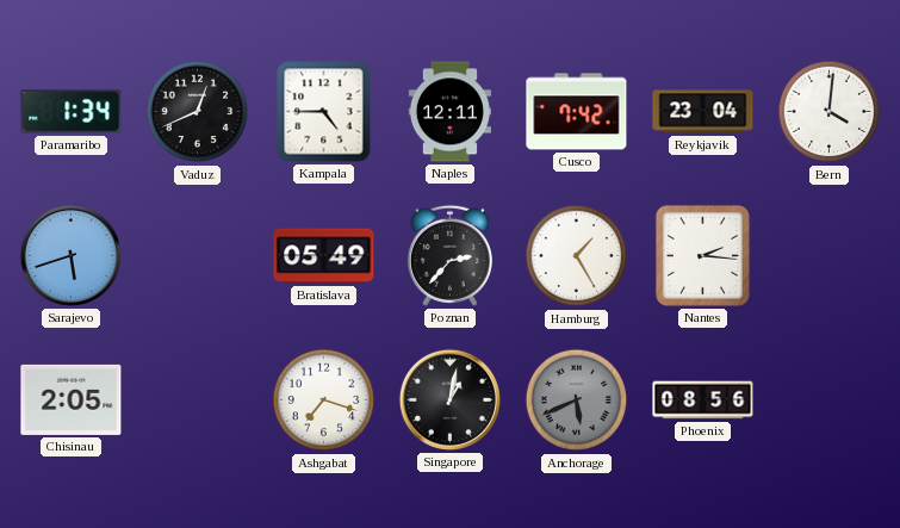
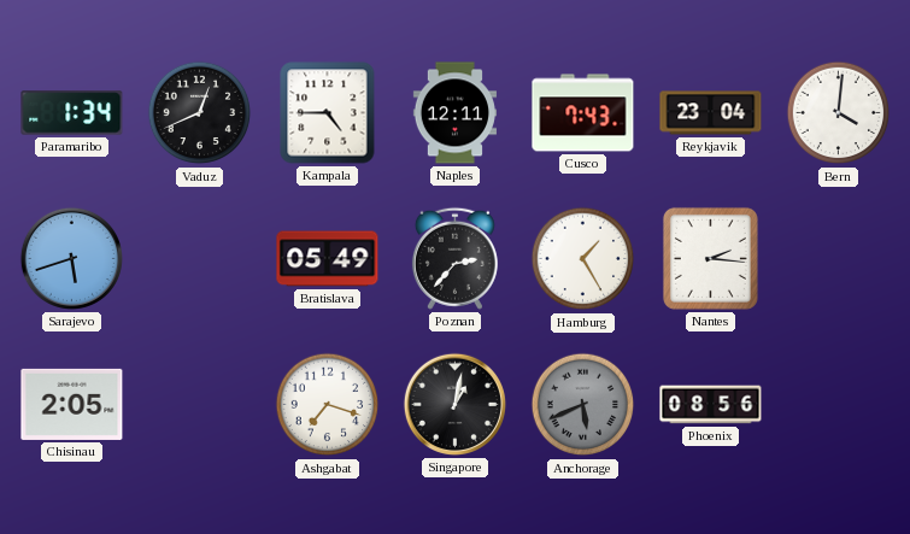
Cusco: 7:42 -> 7:43 (583, 113)
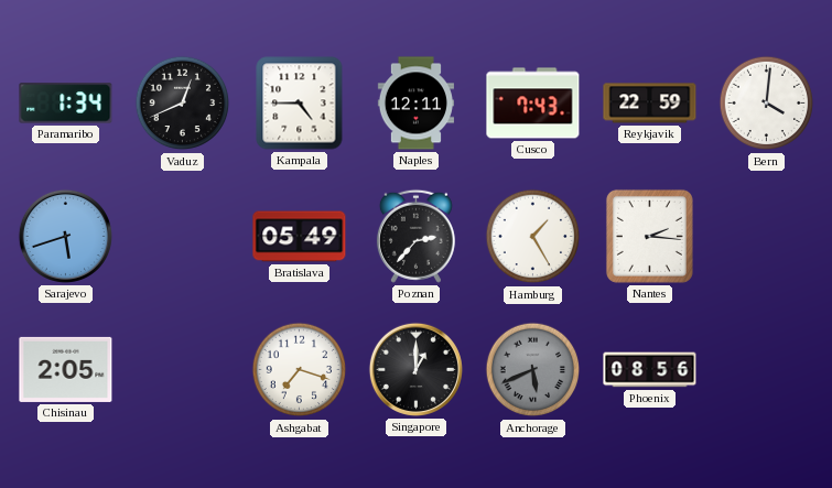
Reykjavik: 23:04 -> 22:59 (650, 104)
Singapore: 1:02 -> 1:00 (415, 369)
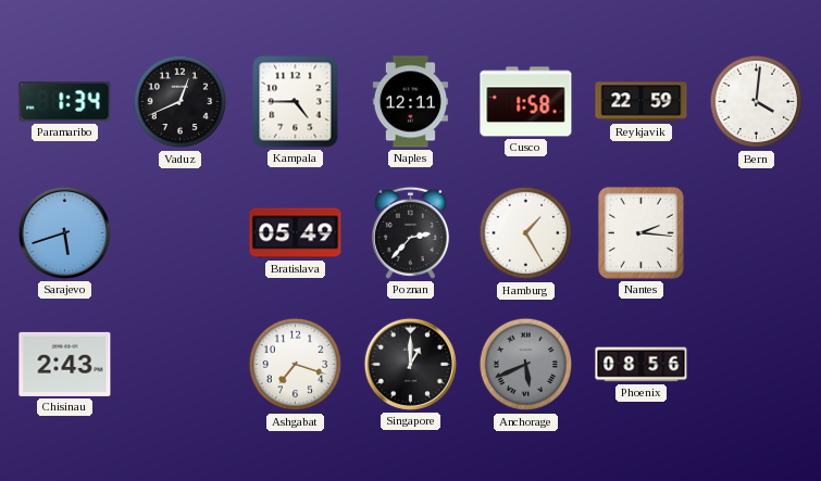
Cusco: 7:43 -> 1:58 (526, 102)
Chisinau: 2:05 -> 2:43 (65, 364)
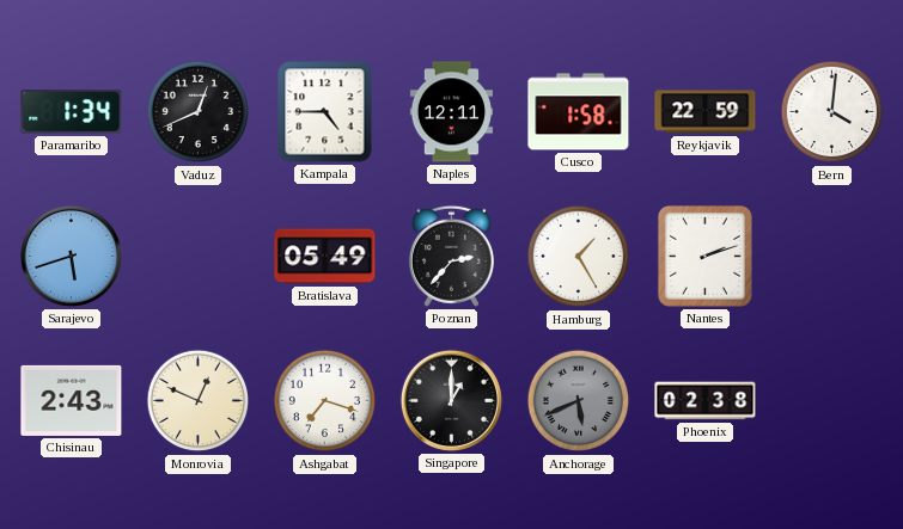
Nantes: 2:16 -> 2:12 (704, 256)
Monrovia: none -> 12:49 (199, 401)
Phoenix: 08:56 -> 02:38 (706, 401)
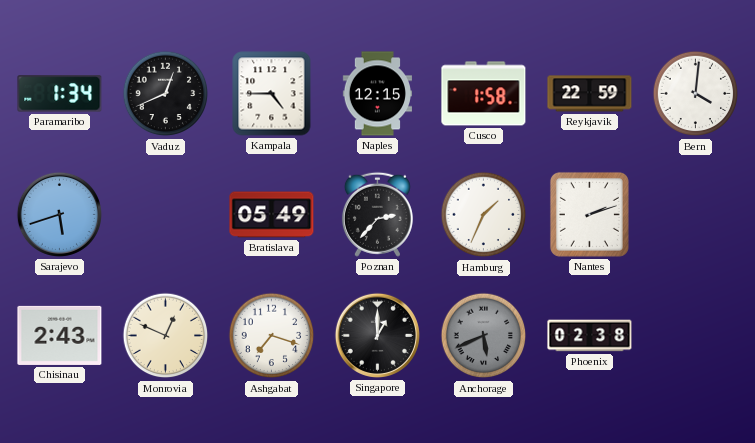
Naples: 12:11 -> 12:15 (377, 94)
Hamburg: 1:25 -> 1:34 (484, 215)
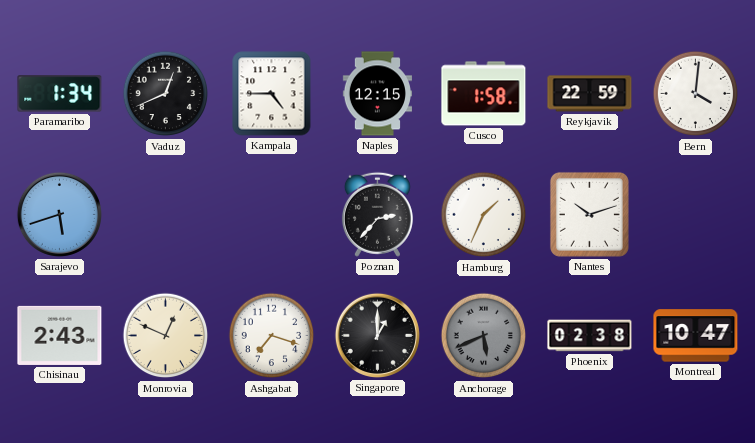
Bratislava: 05:49 -> none (272, 215)
Nantes: 2:12 -> 10:12 (589, 214)
Montreal: none -> 10:47 (696, 336)
